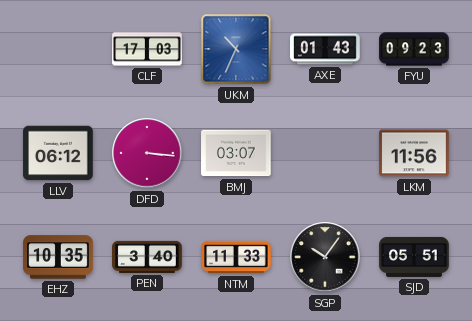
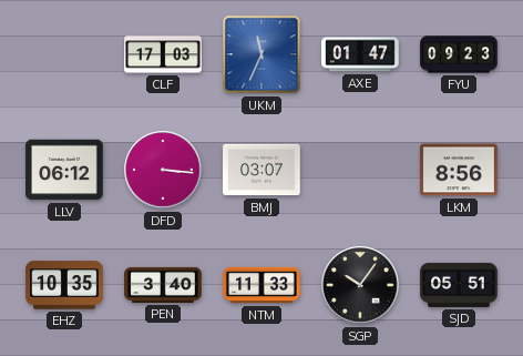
UKM: 10:34 -> 11:34 (261, 54)
AXE: 01:43 -> 01:47 (360, 54)
LKM: 11:56 -> 8:56 (459, 170)
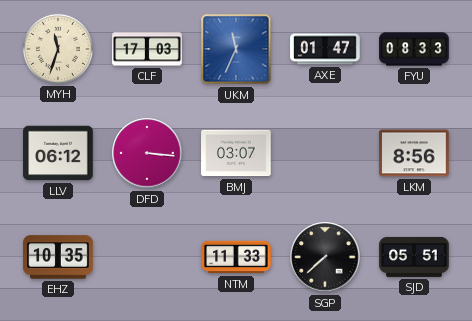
MYH: none -> 11:33 (58, 49)
FYU: 09:23 -> 08:33 (414, 49)
PEN: 3:40 -> none (163, 285)
SGP: 10:06 -> 7:38 (325, 257)
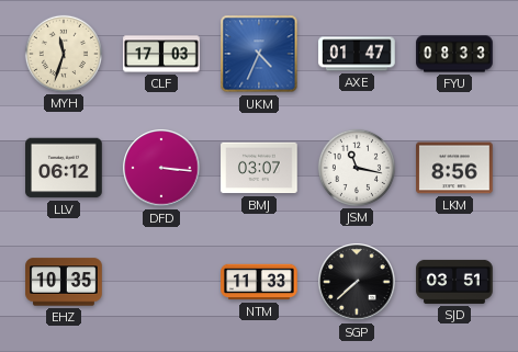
UKM: 11:34 -> 4:34 (259, 54)
JSM: none -> 11:17 (357, 168)
SJD: 05:51 -> 03:51 (454, 282)
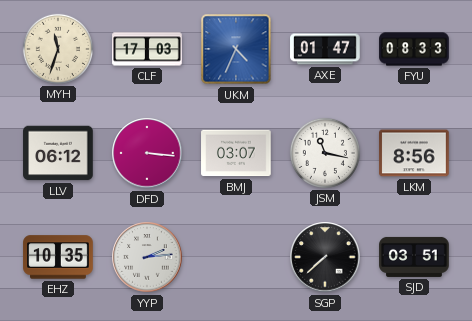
YYP: none -> 2:14 (147, 257)
NTM: 11:33 -> none (259, 282)
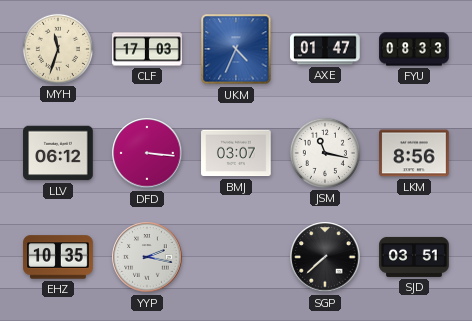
YYP: 2:14 -> 2:17 (147, 257)
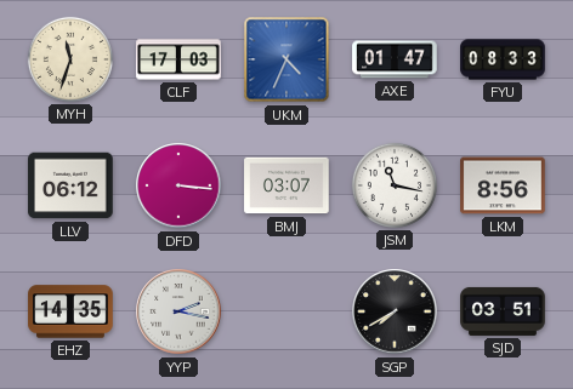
EHZ: 10:35 -> 14:35 (70, 311)
SGP: 7:38 -> 7:40 (395, 311)
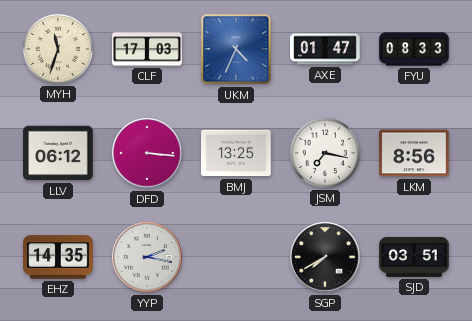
BMJ: 03:07 -> 13:25 (236, 153)
JSM: 11:17 -> 7:17 (325, 153)
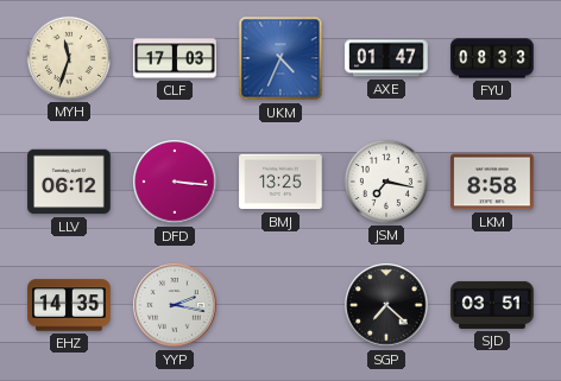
LKM: 8:56 -> 8:58 (492, 182)
SGP: 7:40 -> 7:22 (386, 305)
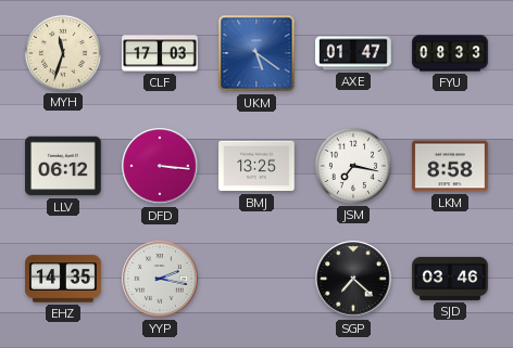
UKM: 4:34 -> 5:21 (256, 53)
SJD: 03:51 -> 03:46 (450, 279)
